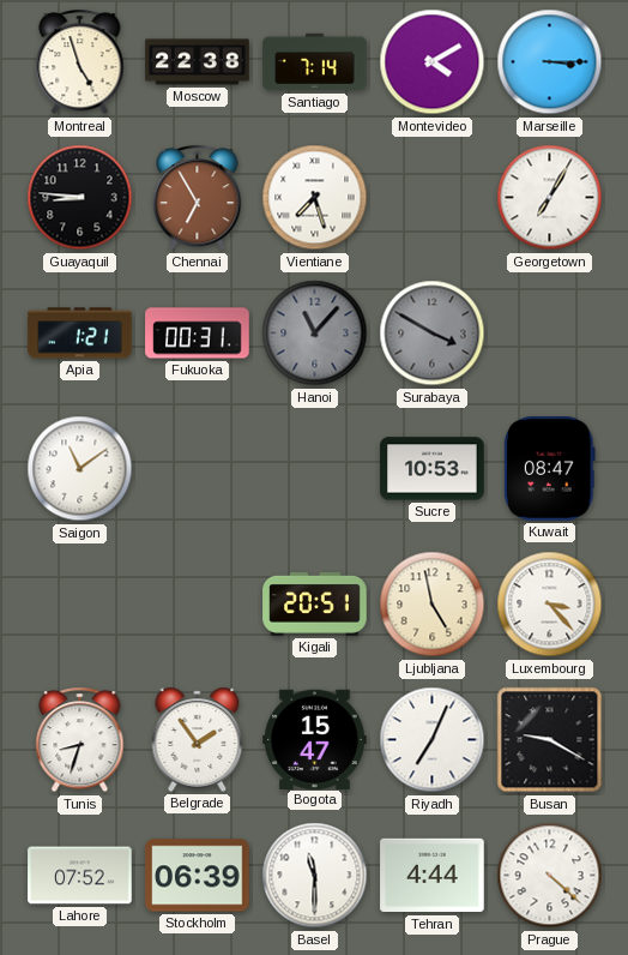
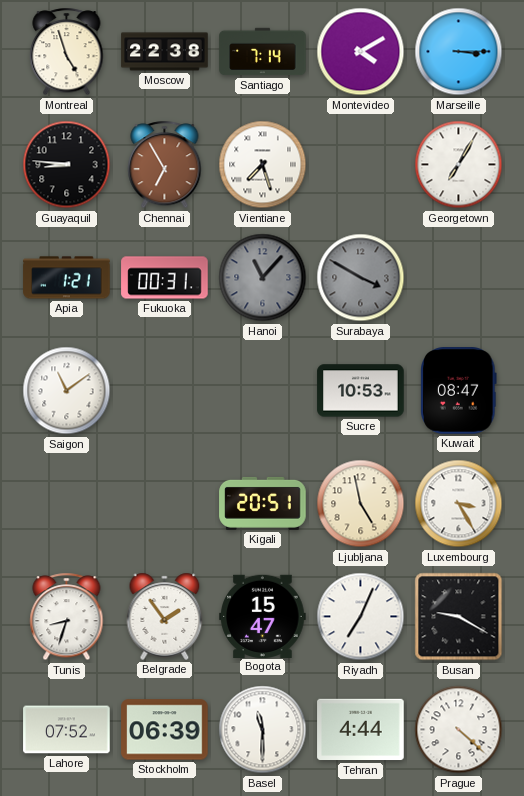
Luxembourg: 3:23 -> 3:25 (459, 504)
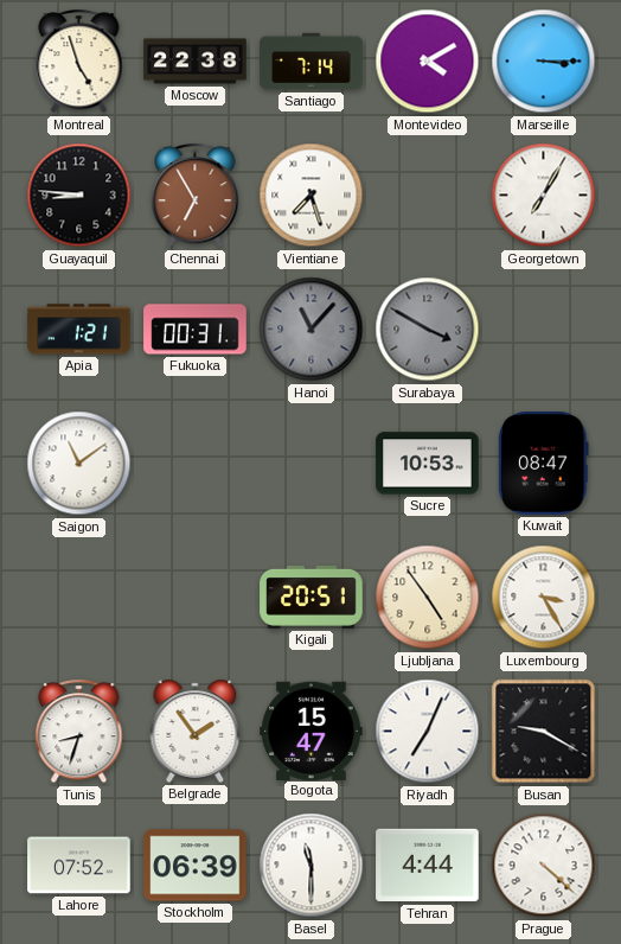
Ljubljana: 4:58 -> 4:54 (428, 598)
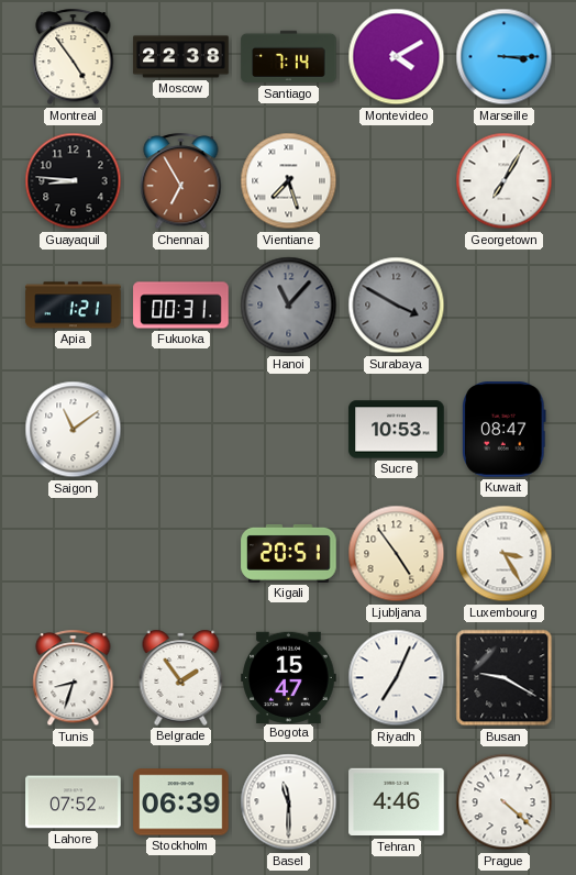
Montreal: 4:57 -> 4:54 (74, 57)
Tehran: 4:44 -> 4:46 (397, 802)
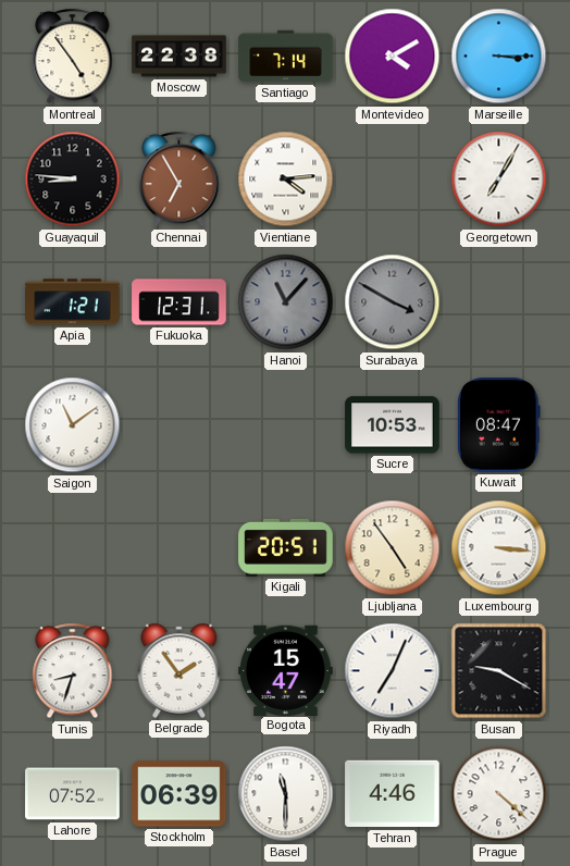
Vientiane: 7:27 -> 4:14 (286, 180)
Fukuoka: 00:31 -> 12:31 (179, 302)
Luxembourg: 3:25 -> 3:16 (499, 548)
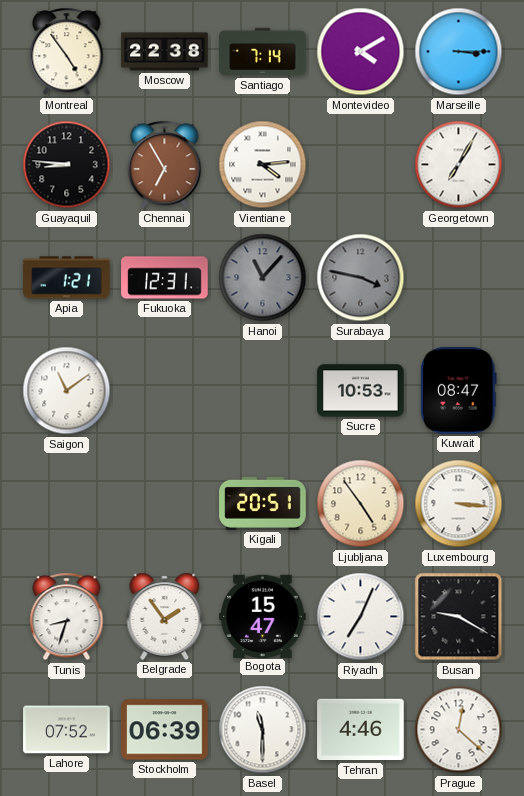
Surabaya: 3:50 -> 3:47 (361, 278)
Prague: 4:22 -> 12:22 (459, 730)
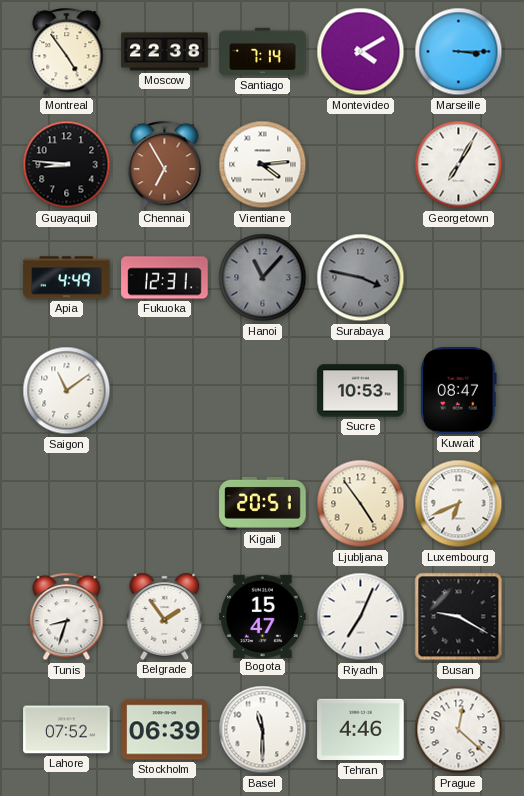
Apia: 1:21 -> 4:49 (67, 278)
Luxembourg: 3:16 -> 6:41 (459, 504)
